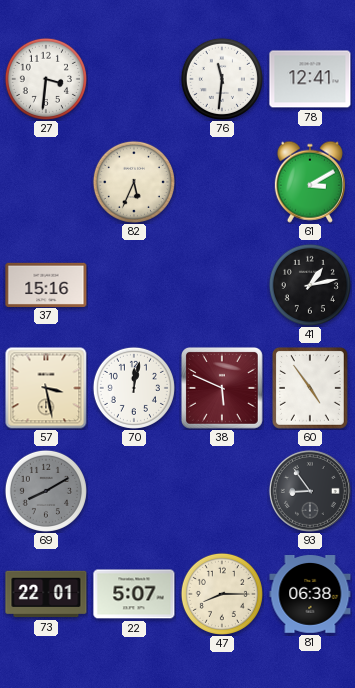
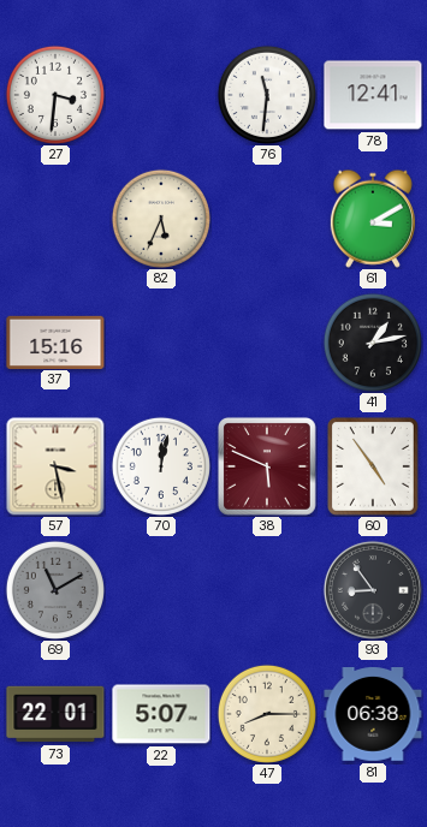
69: 8:10 -> 11:10 (55, 590)
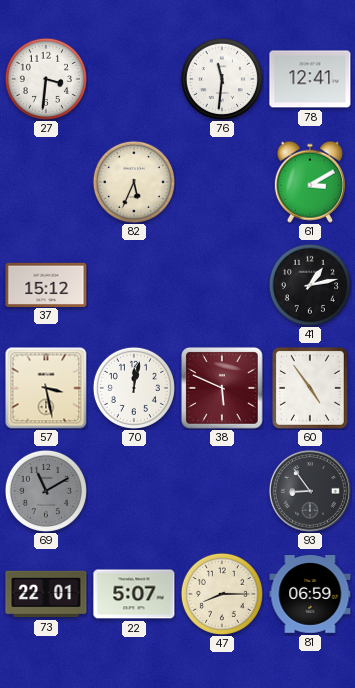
37: 15:16 -> 15:12 (46, 284)
81: 06:38 -> 06:59 (310, 595)
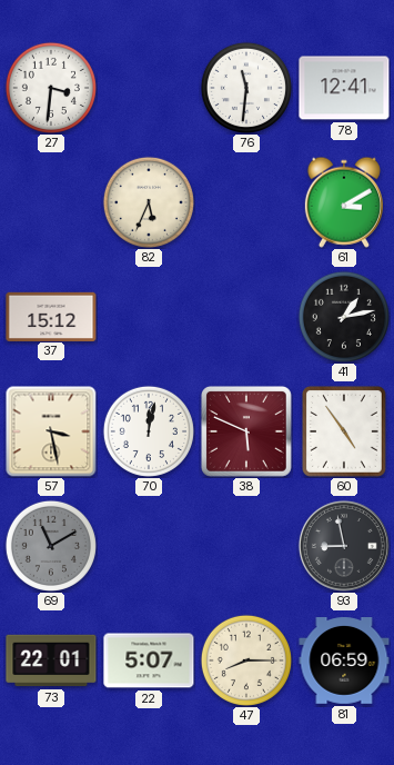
93: 8:54 -> 8:58 (344, 546)
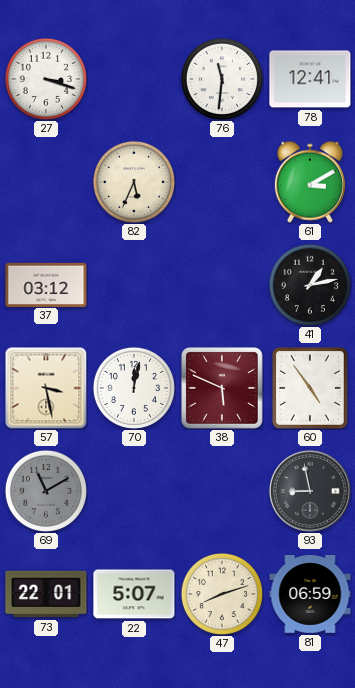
27: 3:31 -> 3:18 (46, 79)
37: 15:12 -> 03:12 (46, 284)
47: 8:15 -> 8:12 (222, 594)
